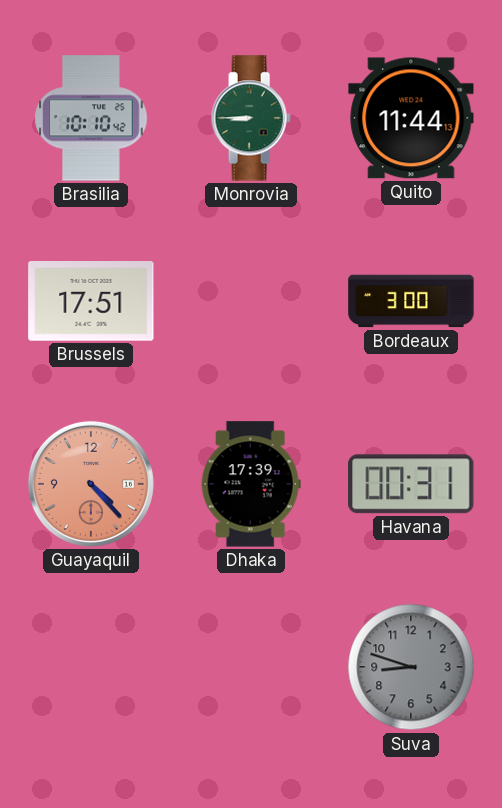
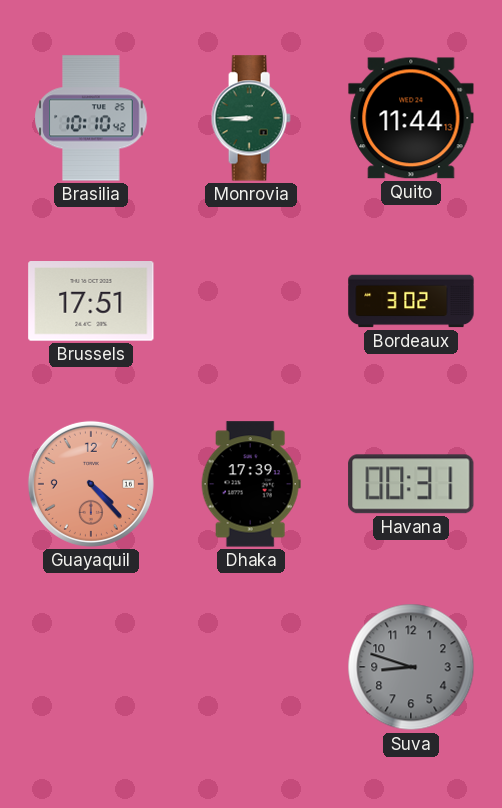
Bordeaux: 3:00 -> 3:02 (411, 301)
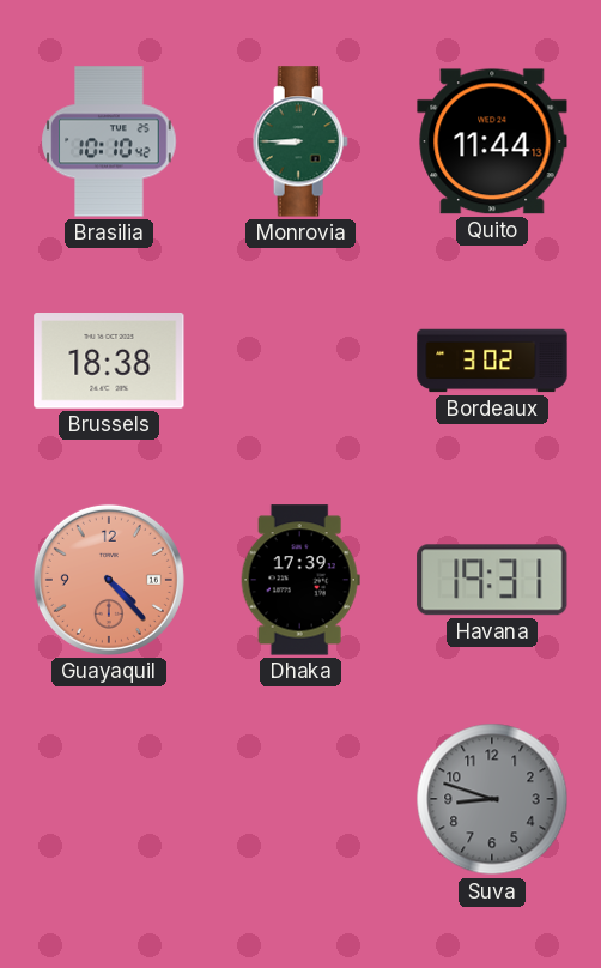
Brussels: 17:51 -> 18:38 (109, 362)
Havana: 00:31 -> 19:31 (492, 580)
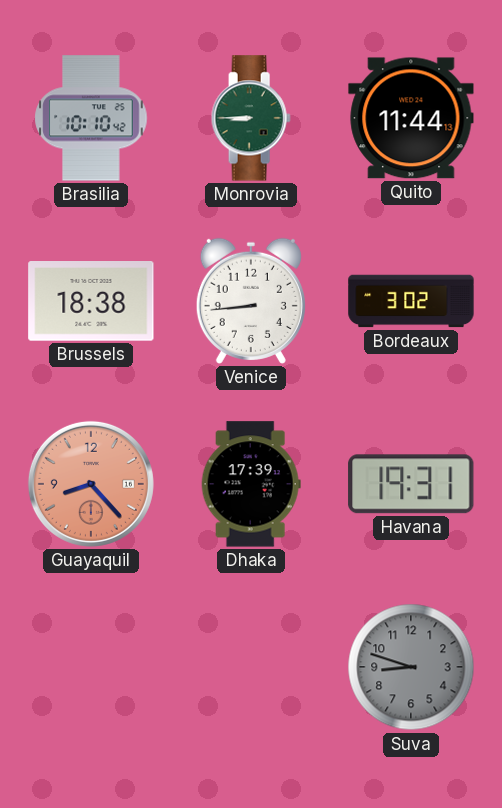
Venice: none -> 8:44 (251, 301)
Guayaquil: 4:23 -> 8:23 (91, 484)
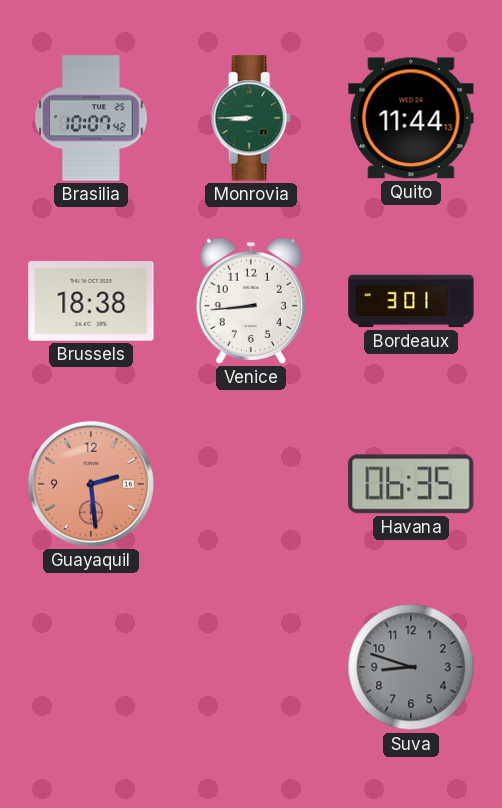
Brasilia: 10:10 -> 10:07 (91, 118)
Bordeaux: 3:02 -> 3:01 (411, 301)
Guayaquil: 8:23 -> 2:29 (91, 484)
Dhaka: 17:39 -> none (251, 484)
Havana: 19:31 -> 06:35 (411, 484)
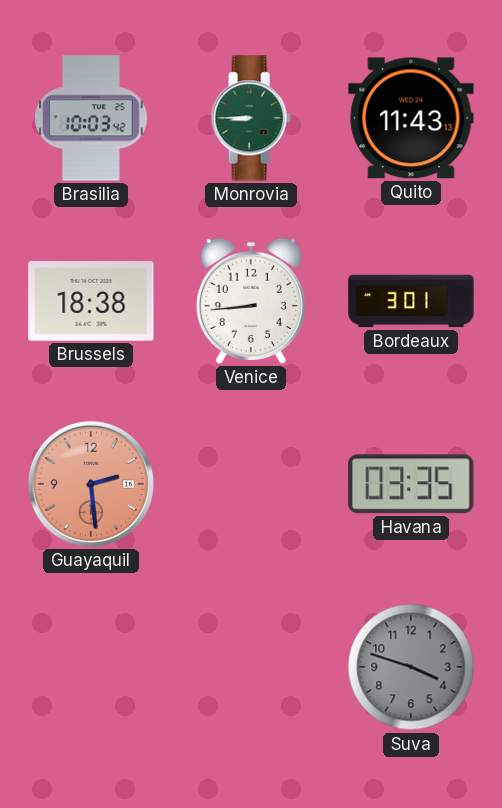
Brasilia: 10:07 -> 10:03 (91, 118)
Quito: 11:44 -> 11:43 (411, 118)
Havana: 06:35 -> 03:35 (411, 484)
Suva: 8:48 -> 3:48 (411, 667)
